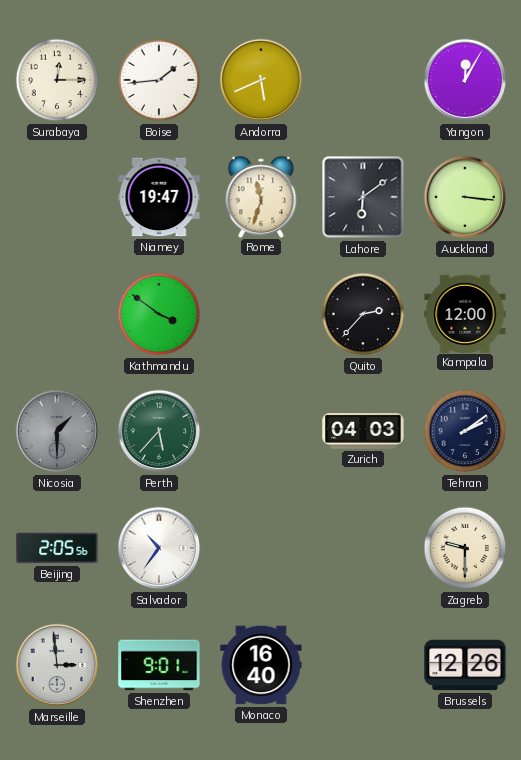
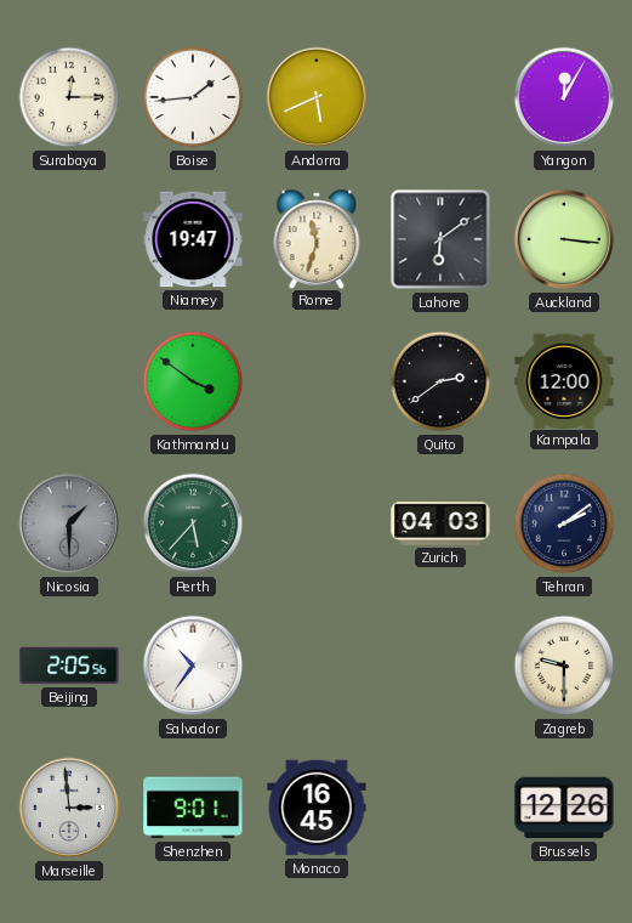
Quito: 2:37 -> 2:39 (440, 381)
Monaco: 16:40 -> 16:45 (317, 808)
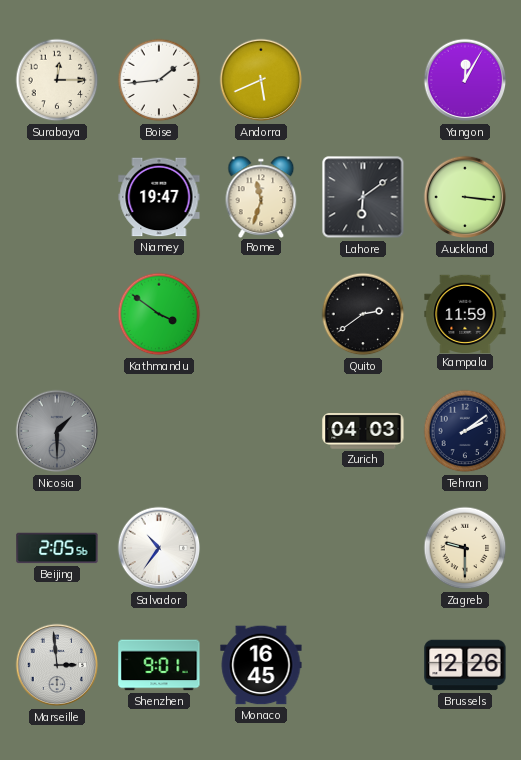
Kampala: 12:00 -> 11:59 (465, 313)
Perth: 5:37 -> none (193, 523)
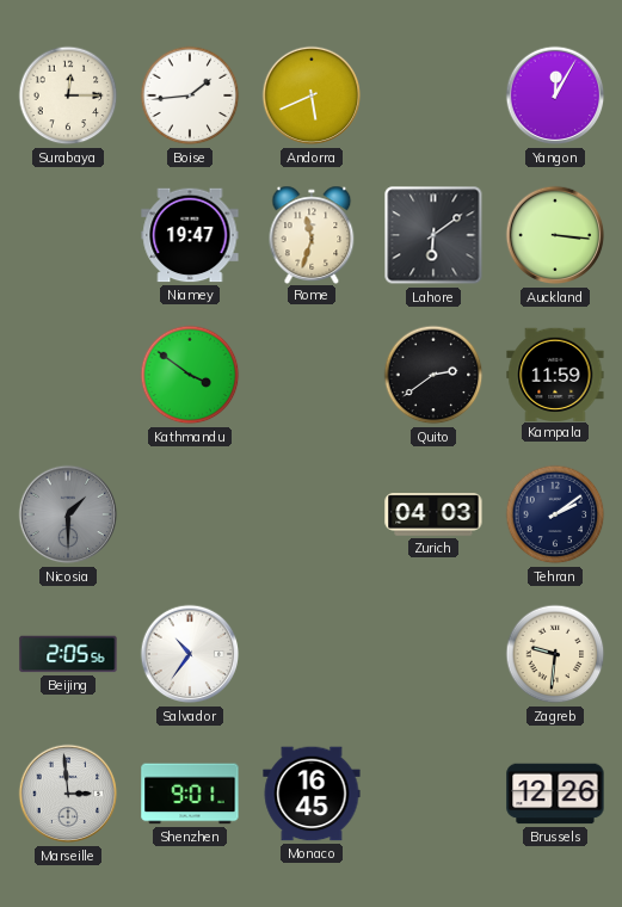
Zagreb: 9:30 -> 9:31 (555, 654)
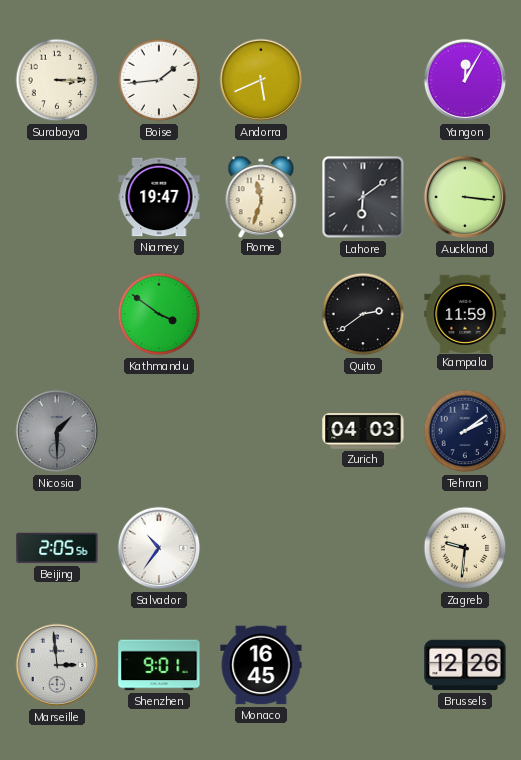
Surabaya: 12:15 -> 3:15 (57, 80)
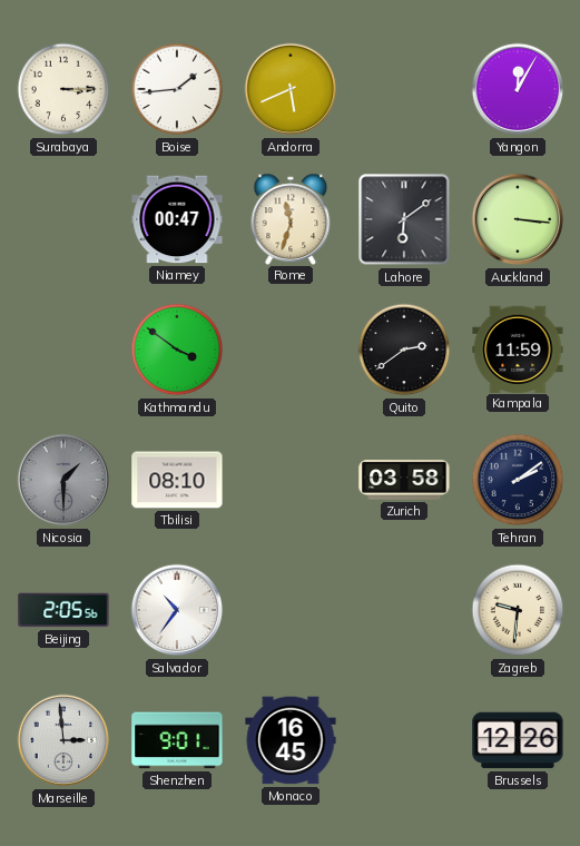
Niamey: 19:47 -> 00:47 (177, 219)
Tbilisi: none -> 08:10 (177, 480)
Zurich: 04:03 -> 03:58 (404, 481)
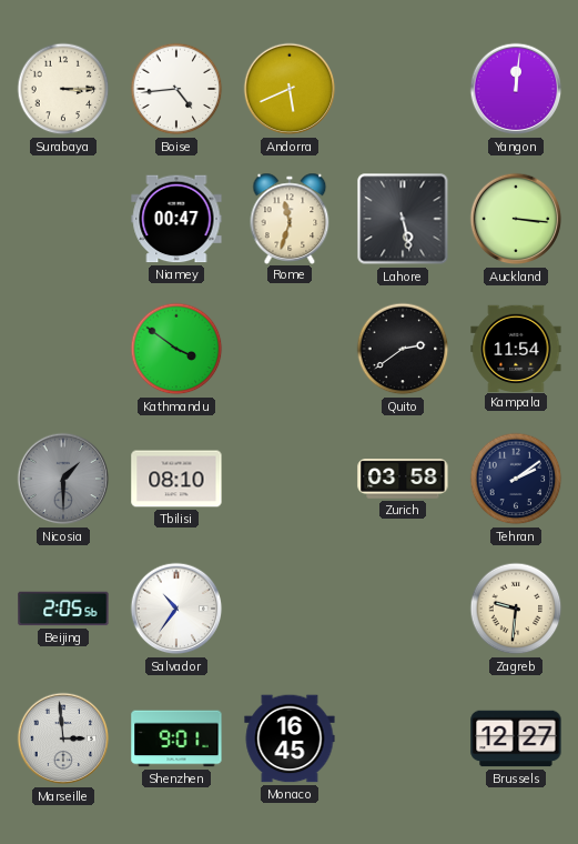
Boise: 1:44 -> 4:44 (176, 89)
Yangon: 12:05 -> 12:01 (516, 89)
Lahore: 6:09 -> 5:28 (403, 219)
Kampala: 11:59 -> 11:54 (516, 348)
Brussels: 12:26 -> 12:27 (516, 738)
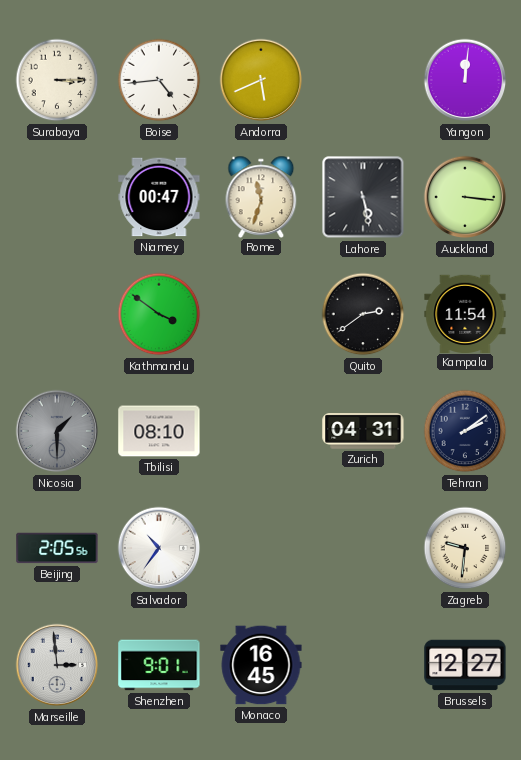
Zurich: 03:58 -> 04:31 (363, 432)
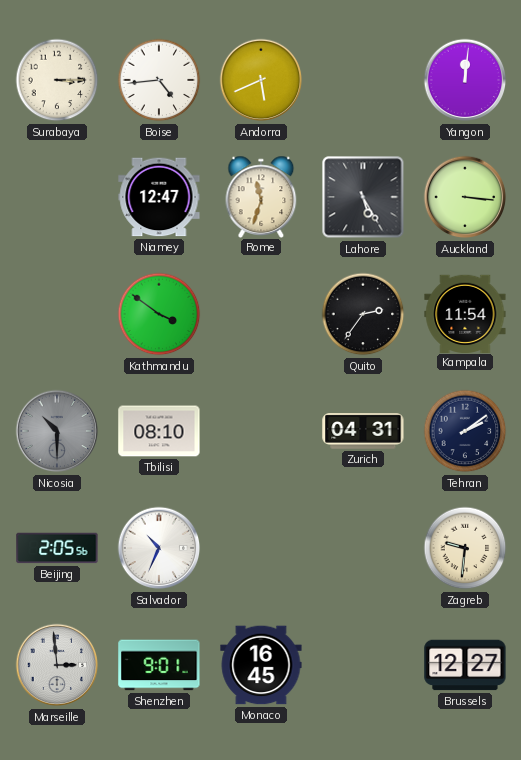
Niamey: 00:47 -> 12:47 (159, 197)
Lahore: 5:28 -> 5:25 (363, 197)
Quito: 2:39 -> 2:36 (363, 314)
Nicosia: 1:30 -> 10:30 (57, 431)
Salvador: 10:36 -> 10:34 (159, 548)
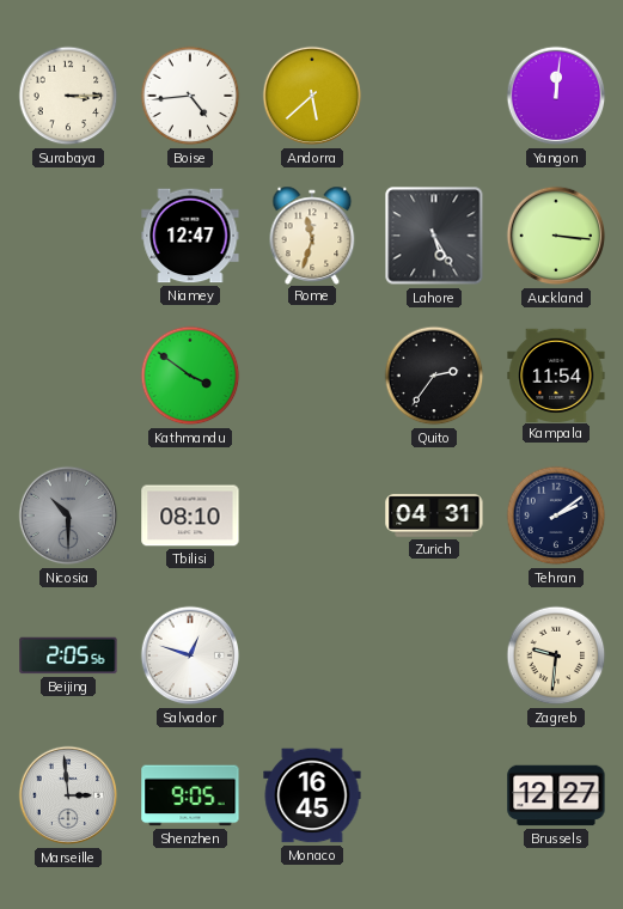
Andorra: 5:41 -> 5:38 (312, 96)
Salvador: 10:34 -> 12:48 (190, 655)
Shenzhen: 9:01 -> 9:05 (190, 795)
